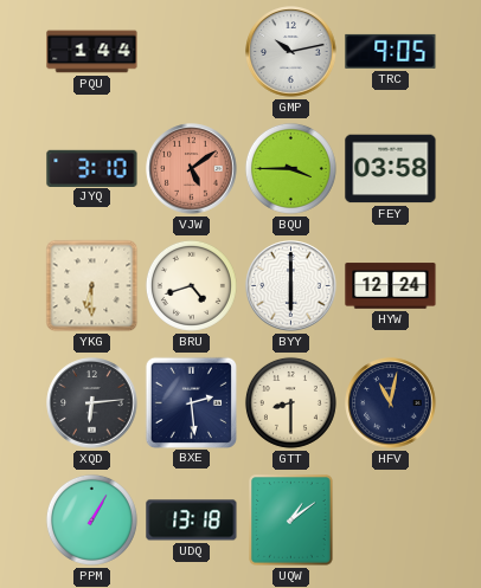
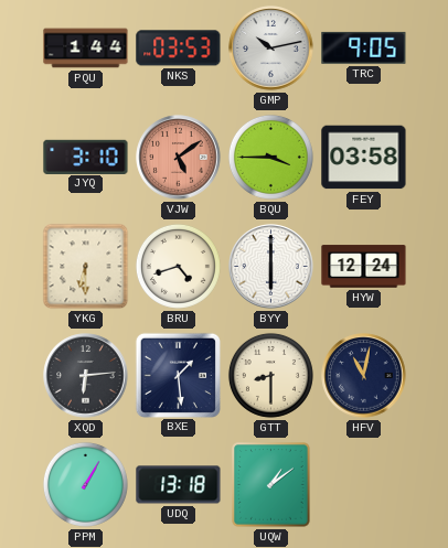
NKS: none -> 03:53 (179, 49)
BXE: 2:29 -> 1:29 (178, 375)
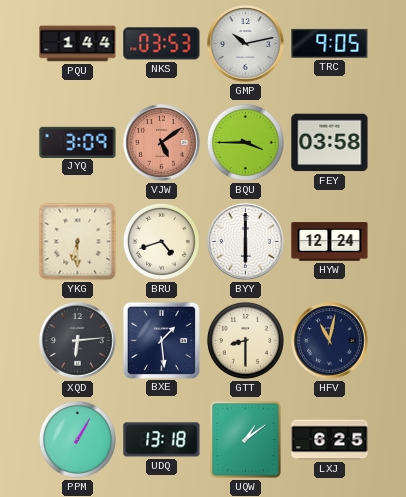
JYQ: 3:10 -> 3:09 (78, 142)
LXJ: none -> 6:25 (330, 440)
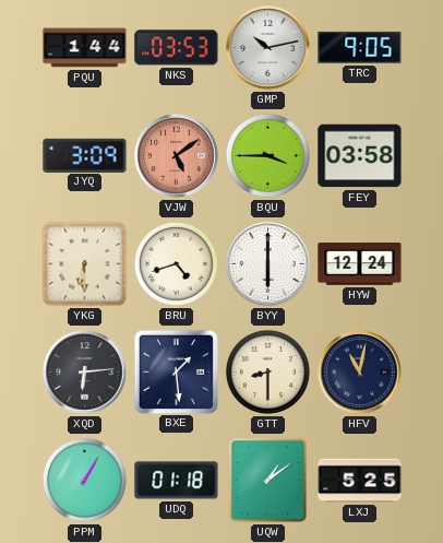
UDQ: 13:18 -> 01:18 (177, 481)
LXJ: 6:25 -> 5:25 (360, 481)
